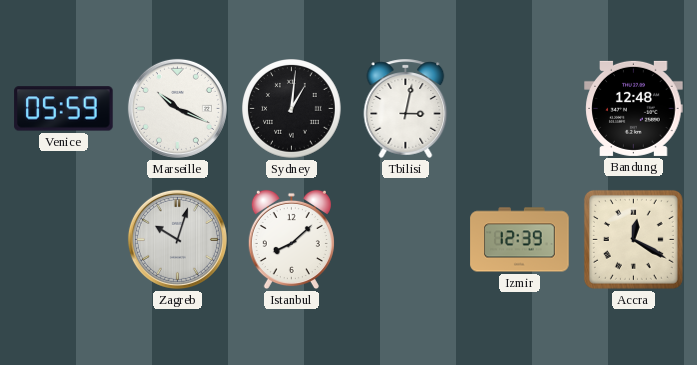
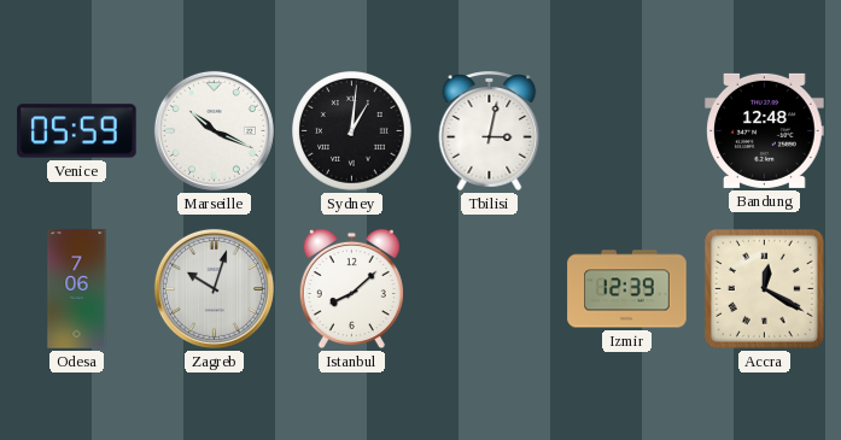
Odesa: none -> 7:06 (77, 289)
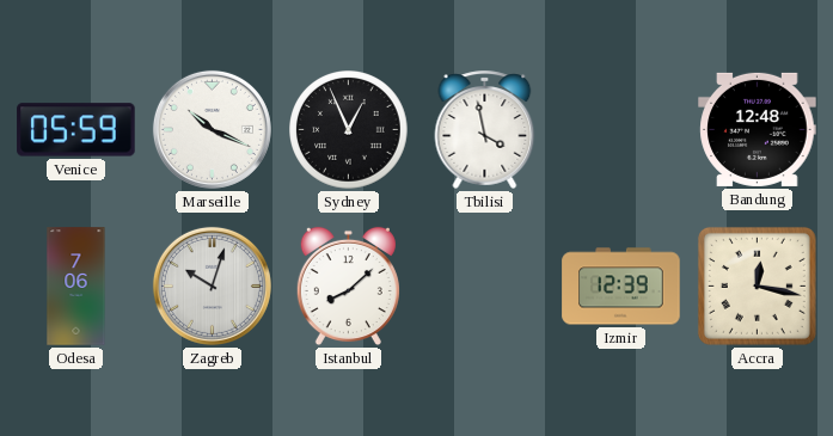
Sydney: 1:01 -> 12:56 (349, 130)
Tbilisi: 3:02 -> 3:58 (485, 129)
Accra: 12:20 -> 12:17 (757, 285)
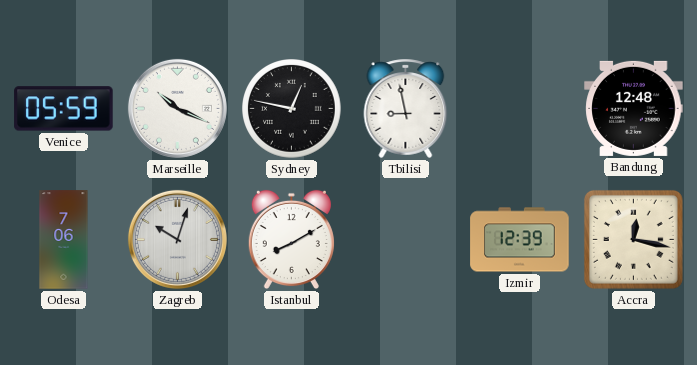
Sydney: 12:56 -> 12:47 (292, 109)
Tbilisi: 3:58 -> 8:58 (406, 108)
Istanbul: 8:08 -> 8:10 (291, 240)
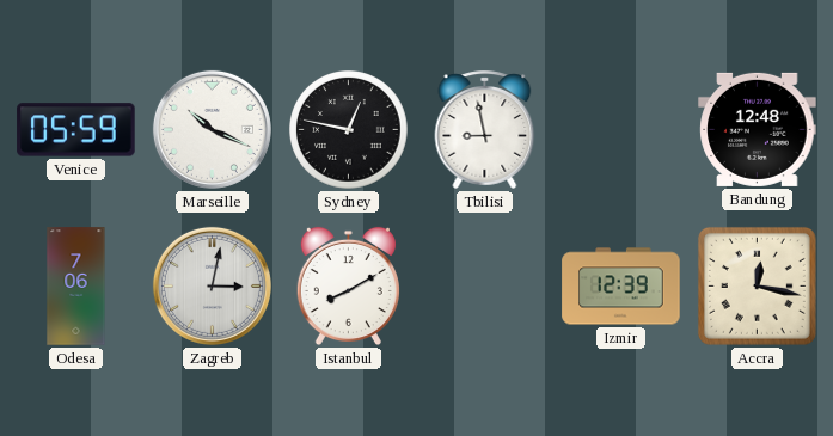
Zagreb: 10:03 -> 3:02 (212, 285)
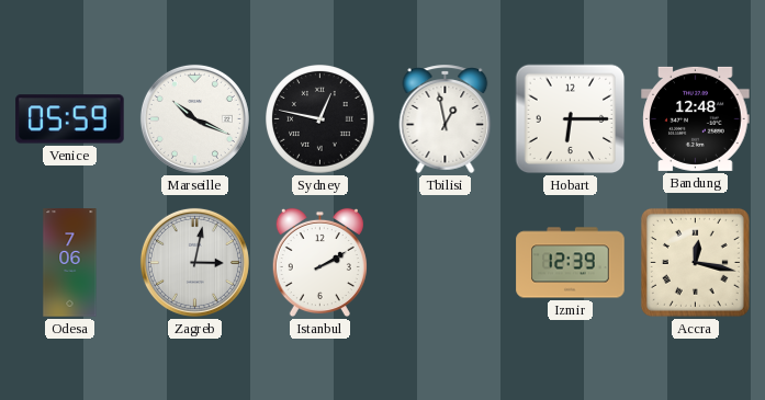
Tbilisi: 8:58 -> 12:58 (446, 118)
Hobart: none -> 6:15 (571, 119)
Istanbul: 8:10 -> 2:10 (319, 263)
